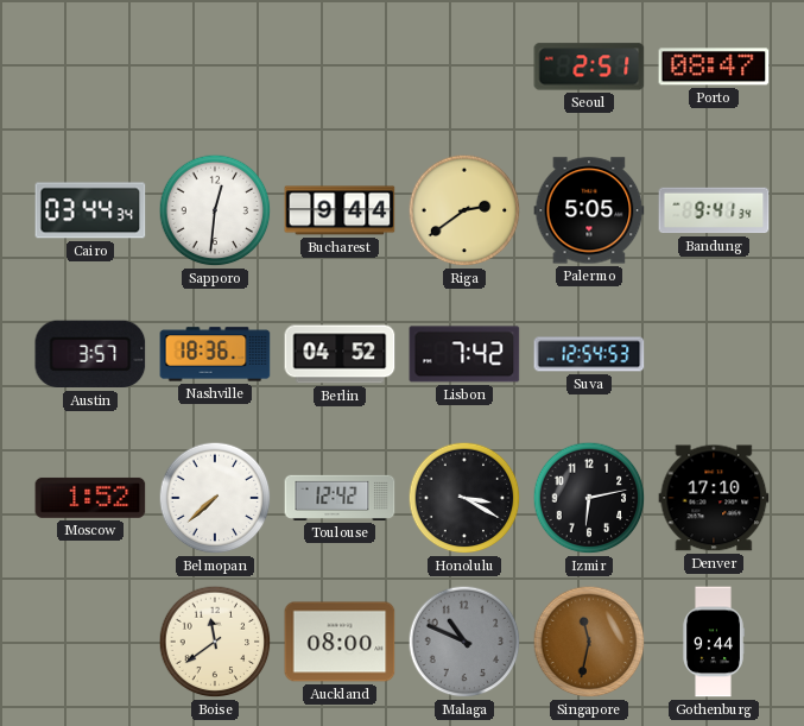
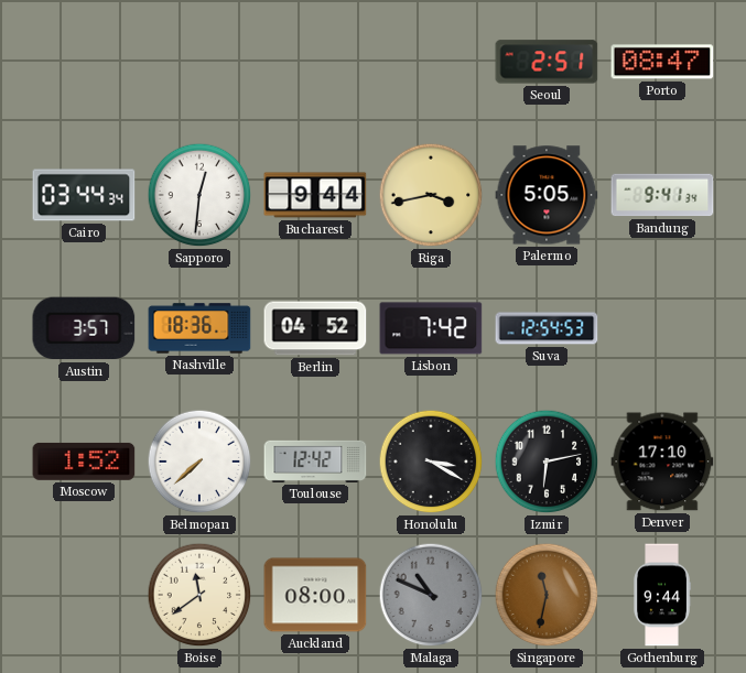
Riga: 2:39 -> 3:43 (431, 195)
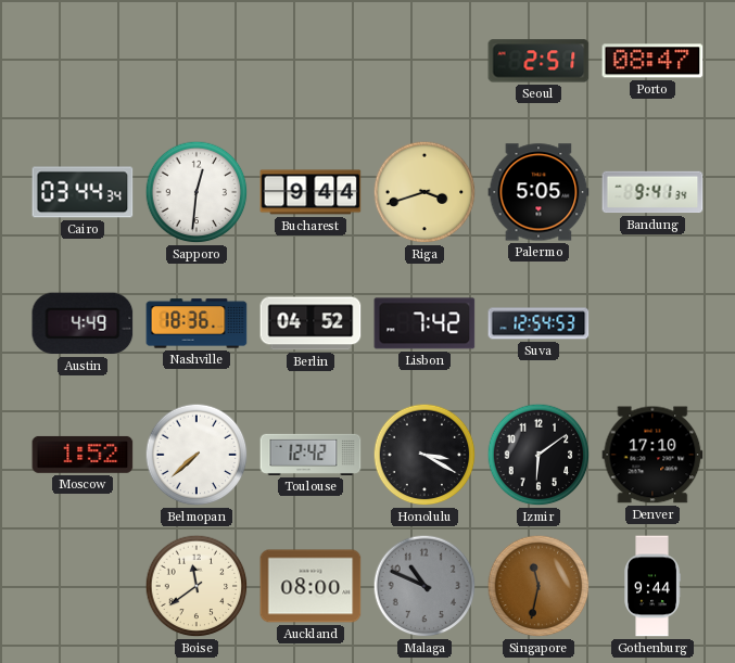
Riga: 3:43 -> 3:42 (424, 192)
Austin: 3:57 -> 4:49 (83, 323)
Izmir: 6:13 -> 6:09 (538, 455)
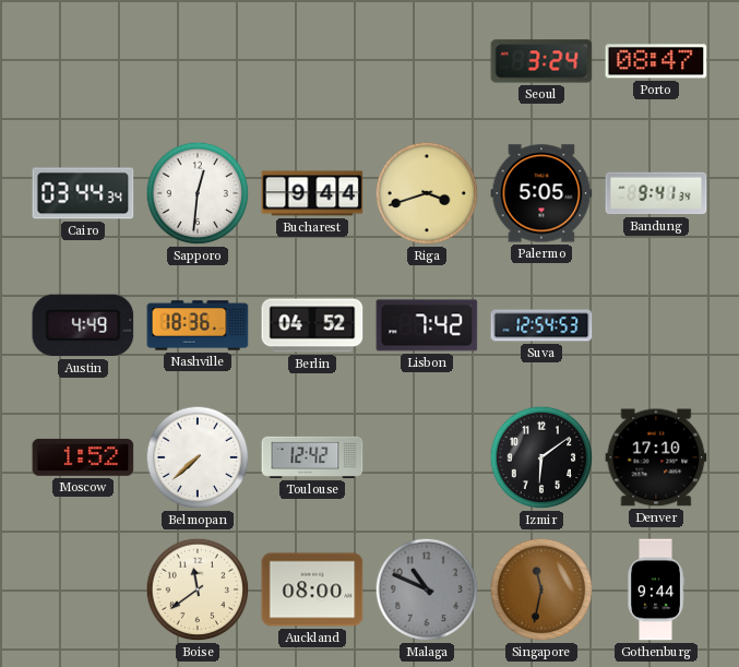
Seoul: 2:51 -> 3:24 (541, 61)
Honolulu: 3:20 -> none (424, 455)
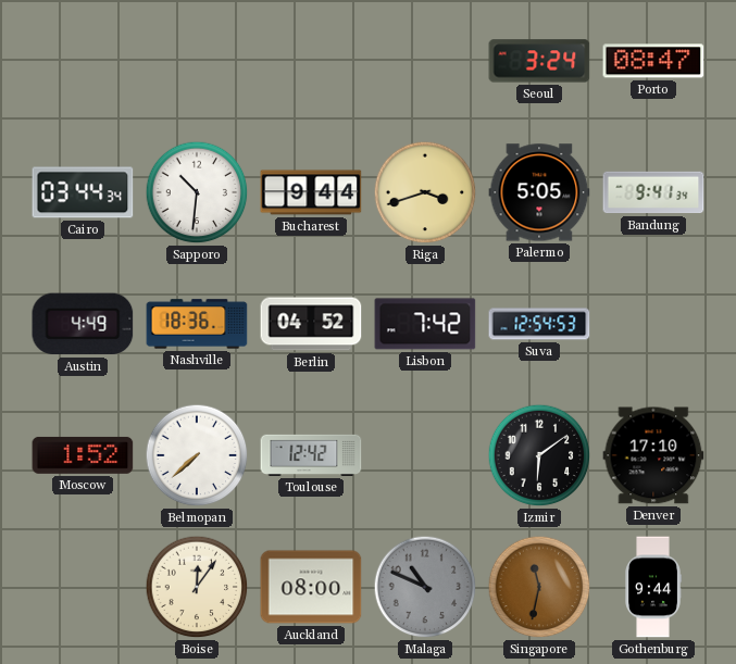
Sapporo: 12:31 -> 10:31 (197, 192)
Boise: 11:39 -> 12:06 (197, 587)
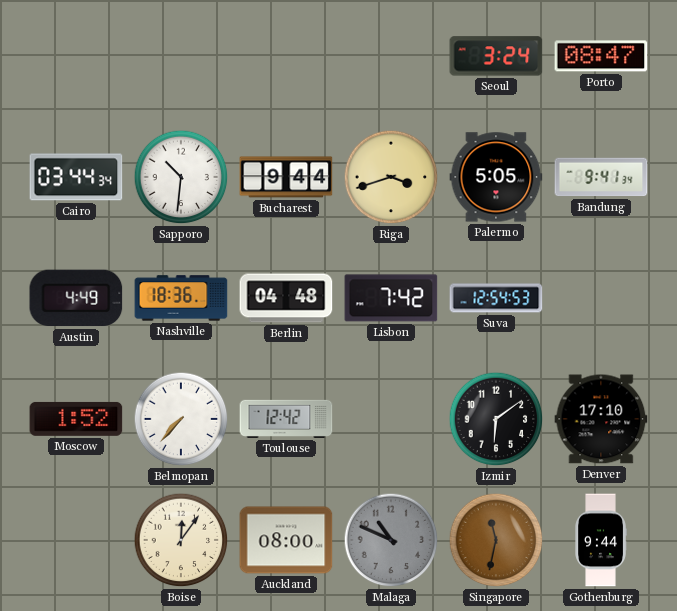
Berlin: 04:52 -> 04:48 (286, 298)
Belmopan: 7:38 -> 7:37 (181, 419)
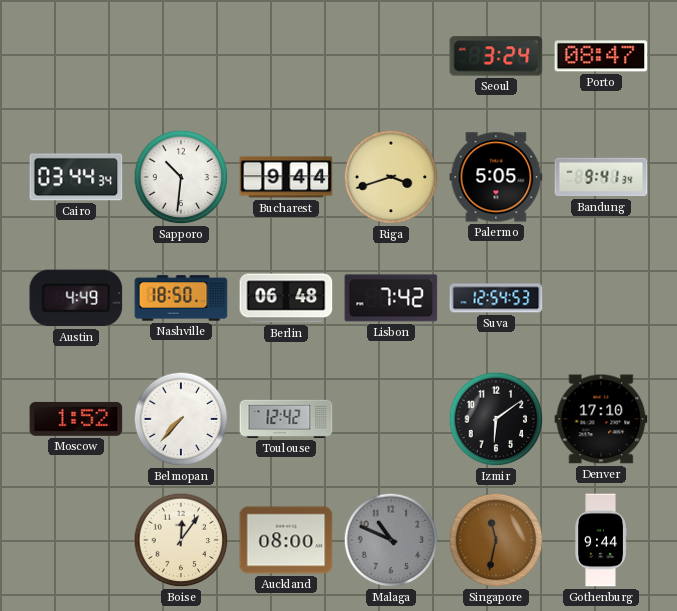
Nashville: 18:36 -> 18:50 (181, 298)
Berlin: 04:48 -> 06:48 (286, 298)
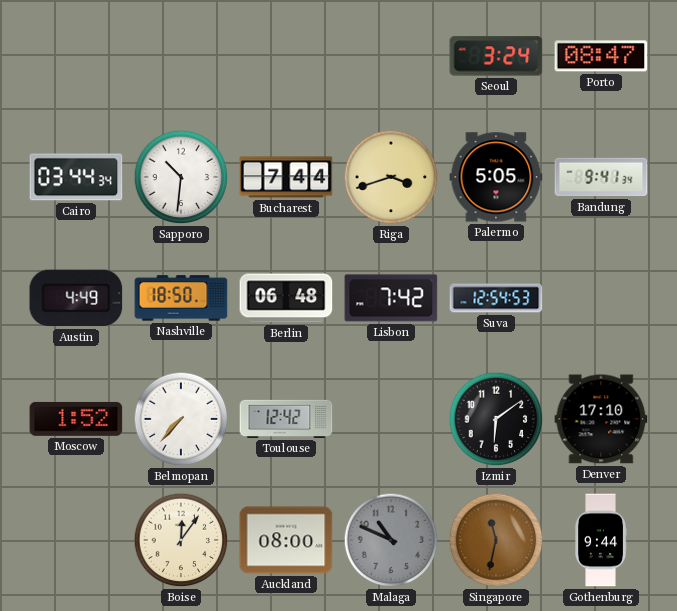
Bucharest: 9:44 -> 7:44 (286, 177)
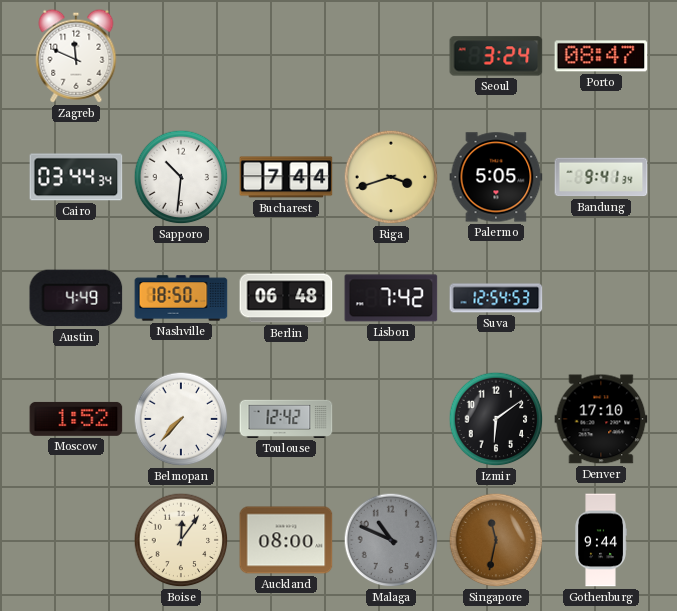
Zagreb: none -> 11:49 (76, 56)
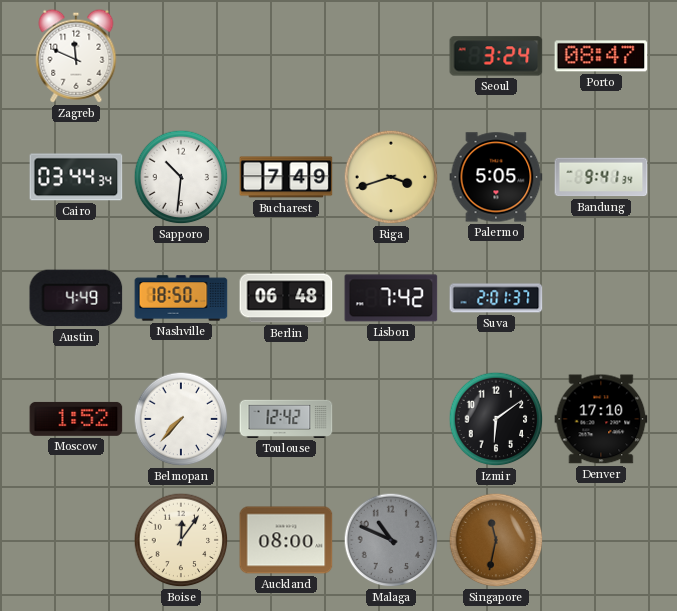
Bucharest: 7:44 -> 7:49 (286, 177)
Suva: 12:54 -> 2:01 (496, 298)
Gothenburg: 9:44 -> none (601, 540)
